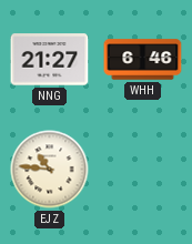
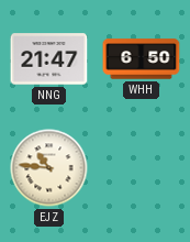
NNG: 21:27 -> 21:47 (49, 59)
WHH: 6:46 -> 6:50 (142, 59)
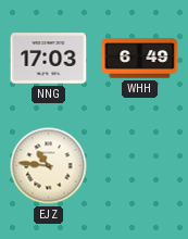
NNG: 21:47 -> 17:03 (49, 59)
WHH: 6:50 -> 6:49 (140, 59)
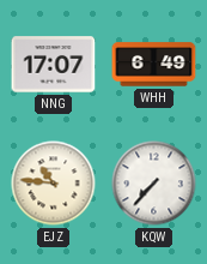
NNG: 17:03 -> 17:07 (54, 65)
KQW: none -> 7:37 (154, 184)
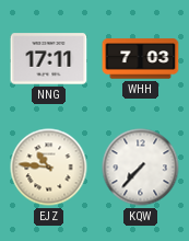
NNG: 17:07 -> 17:11 (49, 59)
WHH: 6:49 -> 7:03 (141, 59)
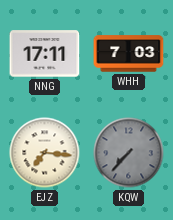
EJZ: 10:46 -> 7:16 (45, 153)
KQW dial: white -> grey (129, 153)
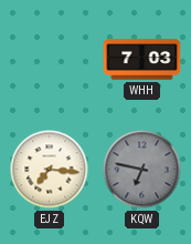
NNG: 17:11 -> none (45, 54)
KQW: 7:37 -> 6:47 (142, 170)
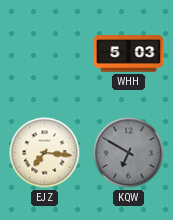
WHH: 7:03 -> 5:03 (129, 54)
KQW: 6:47 -> 6:50 (129, 153)
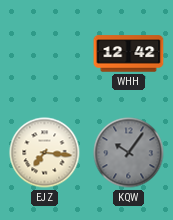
WHH: 5:03 -> 12:42 (129, 54)
KQW: 6:50 -> 10:06 (129, 153)
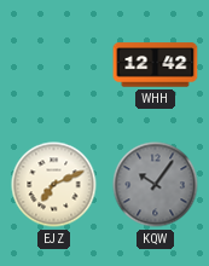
EJZ: 7:16 -> 7:11 (54, 185)
